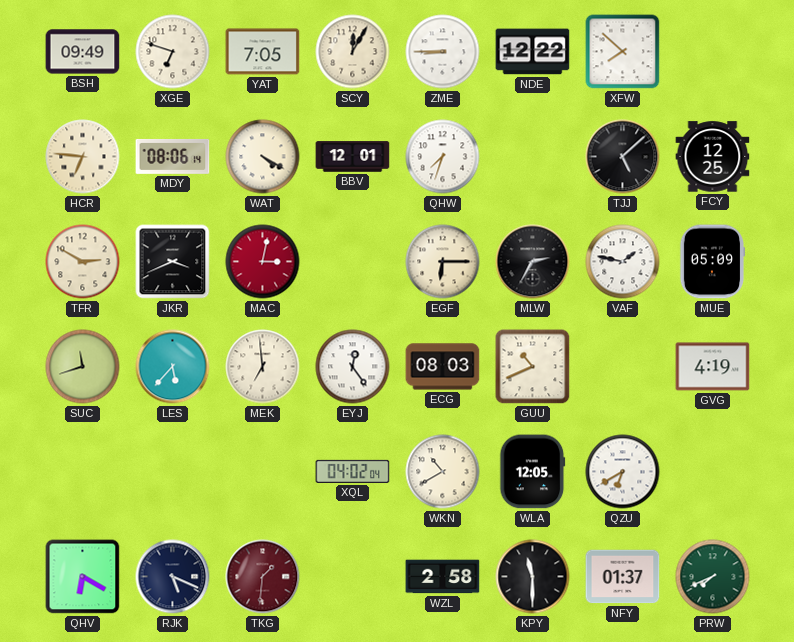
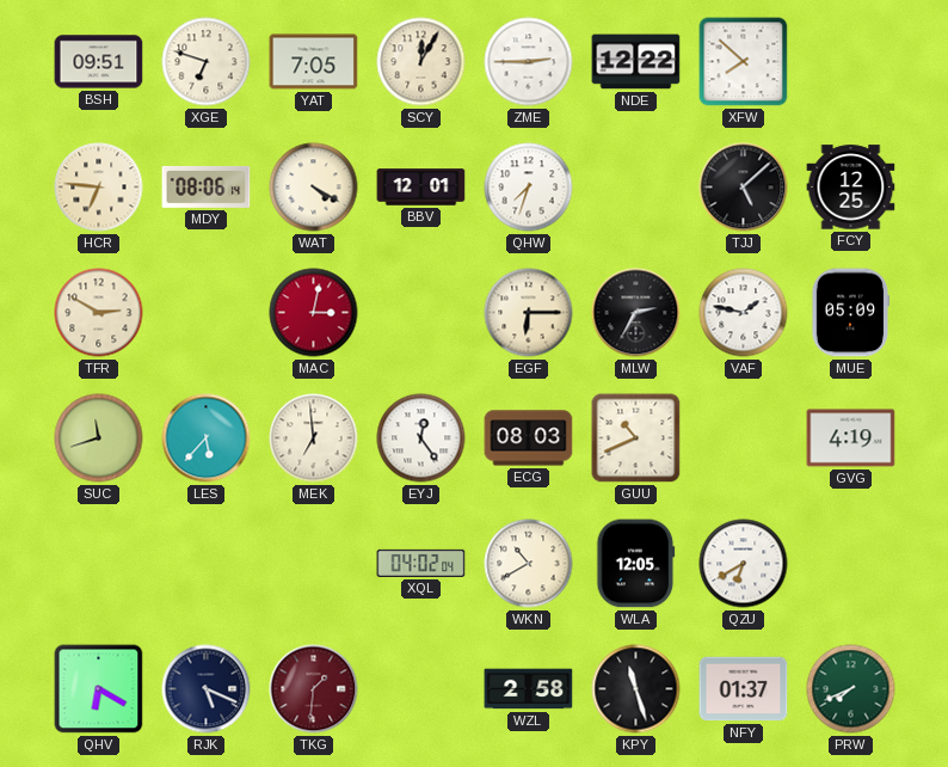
BSH: 09:49 -> 09:51 (99, 62)
ZME: 8:45 -> 2:45 (529, 62)
JKR: 3:41 -> none (173, 262)
KPY: 11:30 -> 11:27 (636, 689)
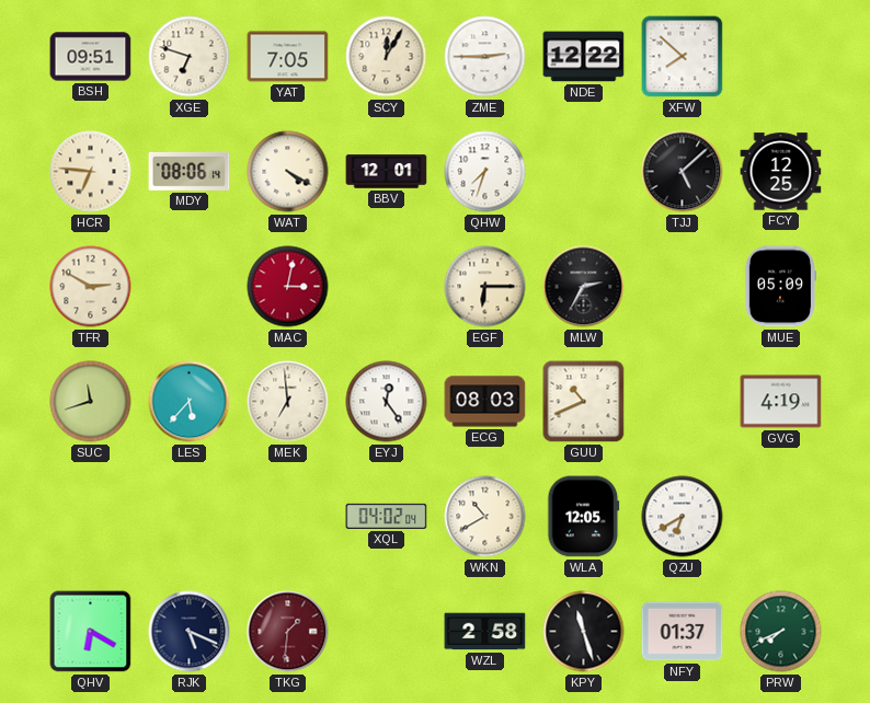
VAF: 1:47 -> none (744, 313)
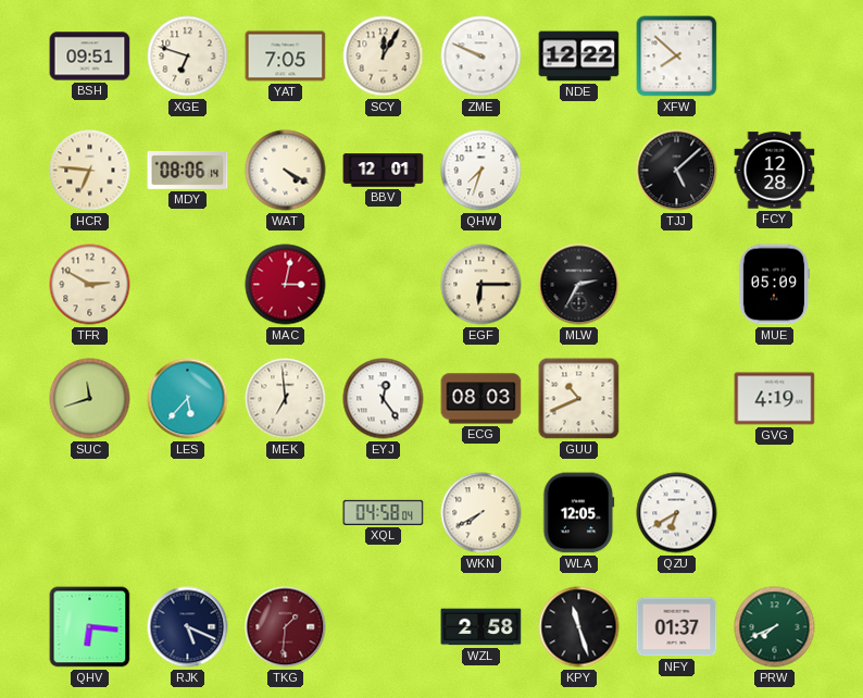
ZME: 2:45 -> 9:49 (481, 57)
FCY: 12:25 -> 12:28 (775, 171)
XQL: 04:02 -> 04:58 (384, 512)
WKN: 10:40 -> 7:40 (481, 513)
QHV: 6:20 -> 6:16 (90, 627)
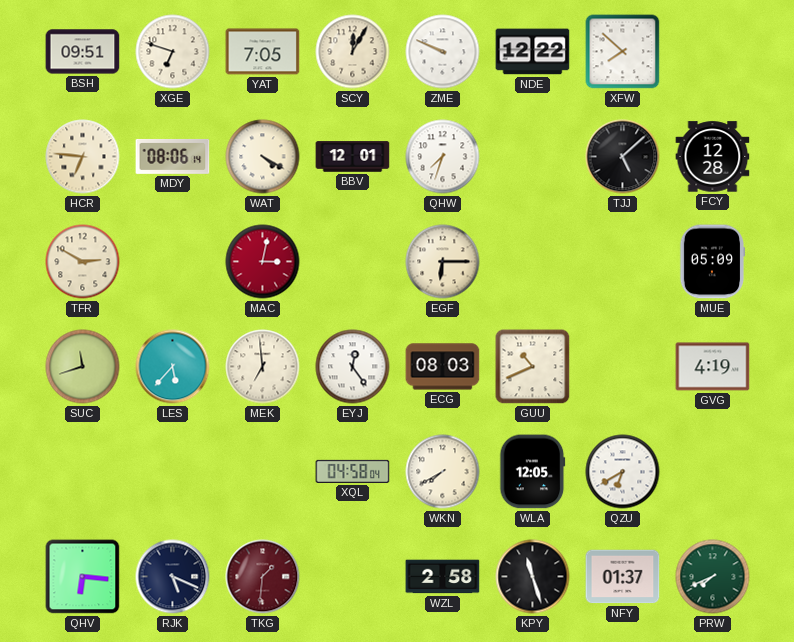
MLW: 2:35 -> none (579, 285)
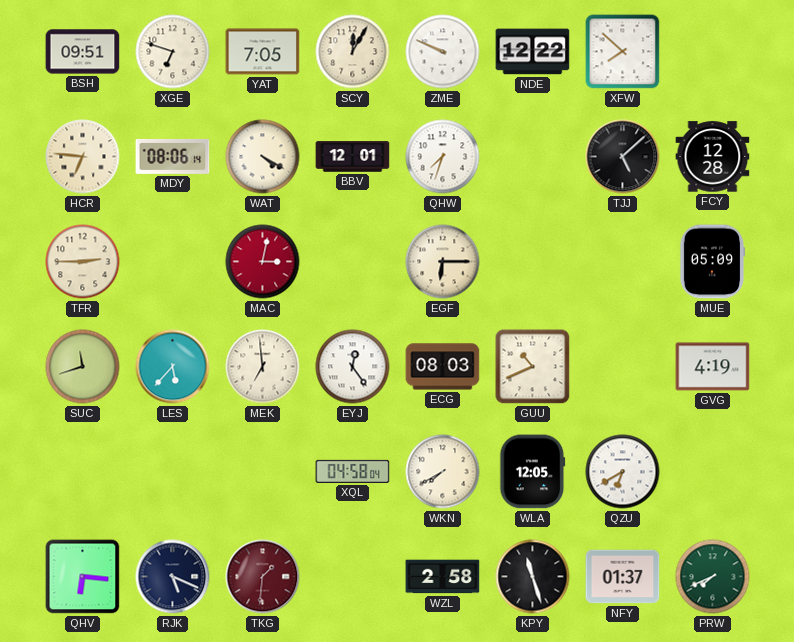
TFR: 2:50 -> 2:45 (83, 262)
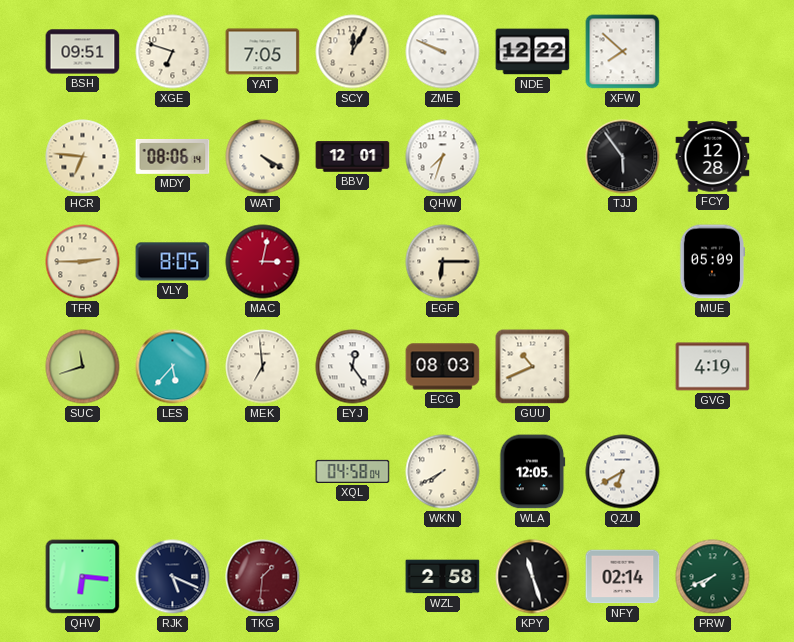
TJJ: 5:08 -> 5:54 (623, 157)
VLY: none -> 8:05 (173, 262)
NFY: 01:37 -> 02:14 (623, 577)
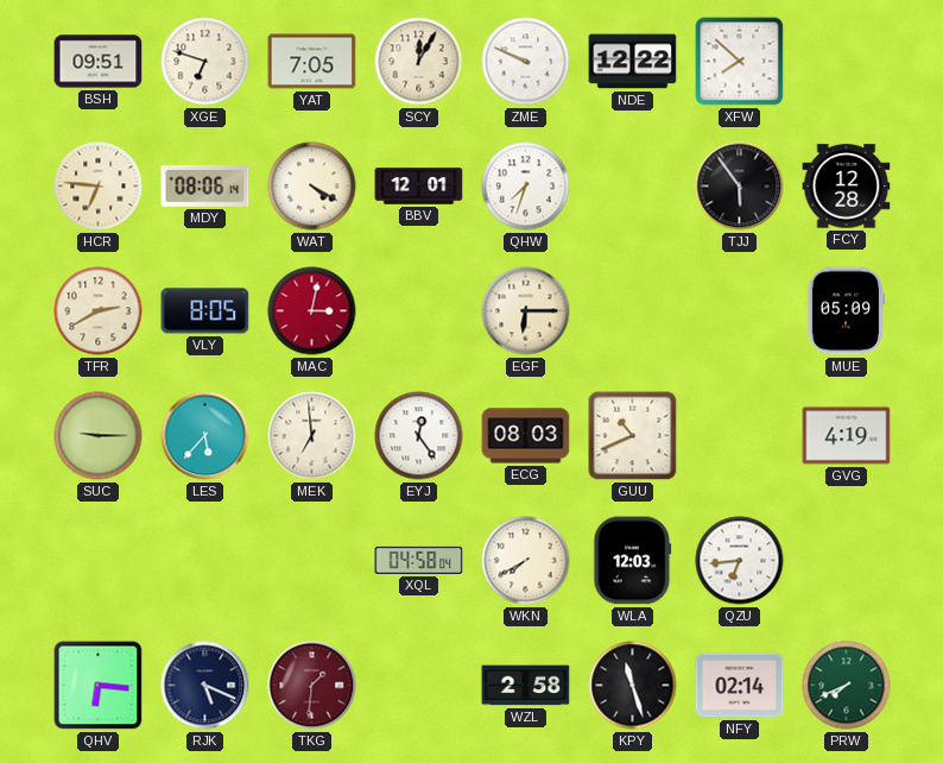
TFR: 2:45 -> 2:40 (99, 311)
SUC: 11:42 -> 9:15 (99, 436)
WLA: 12:05 -> 12:03 (633, 561)
QZU: 6:40 -> 6:44 (740, 561)
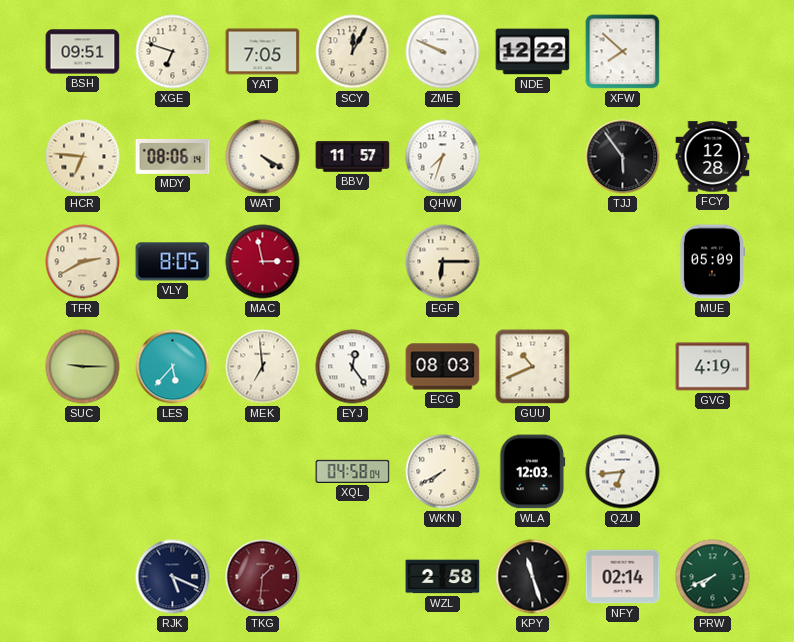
BBV: 12:01 -> 11:57 (353, 157)
MAC: 3:02 -> 2:58 (263, 262)
QHV: 6:16 -> none (99, 686)
